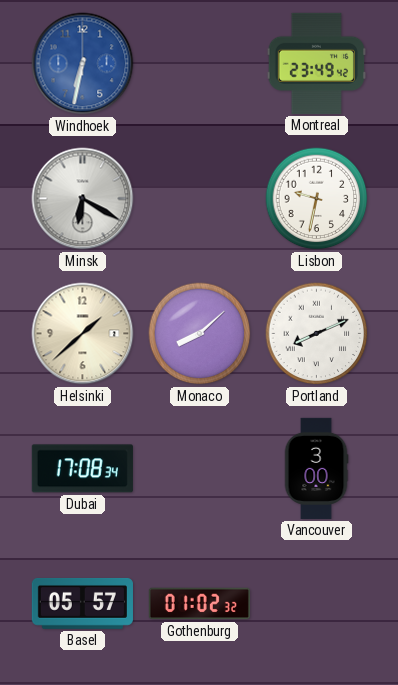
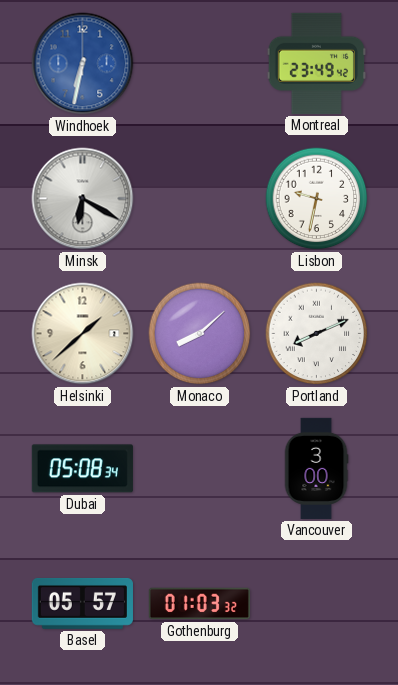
Dubai: 17:08 -> 05:08 (82, 469)
Gothenburg: 01:02 -> 01:03 (199, 604)
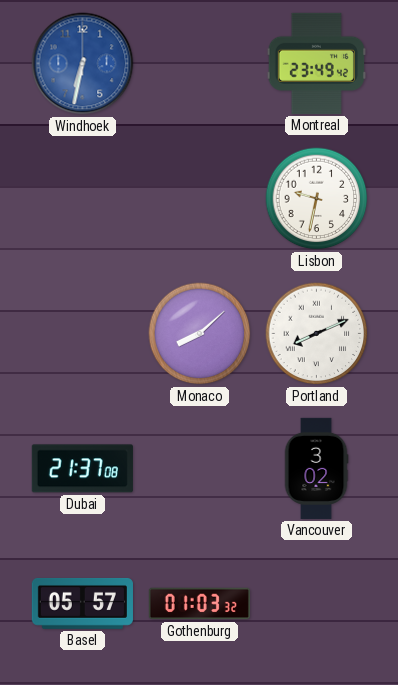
Minsk: 6:20 -> none (83, 199)
Helsinki: 1:38 -> none (83, 334)
Dubai: 05:08 -> 21:37 (82, 469)
Vancouver: 3:00 -> 3:02 (316, 468)
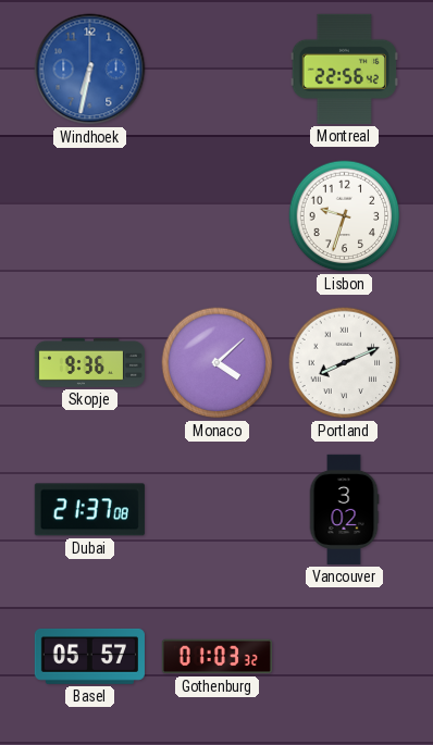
Montreal: 23:49 -> 22:56 (344, 69)
Lisbon: 9:32 -> 9:33 (345, 216)
Skopje: none -> 9:36 (89, 363)
Monaco: 8:08 -> 4:08 (218, 363)
